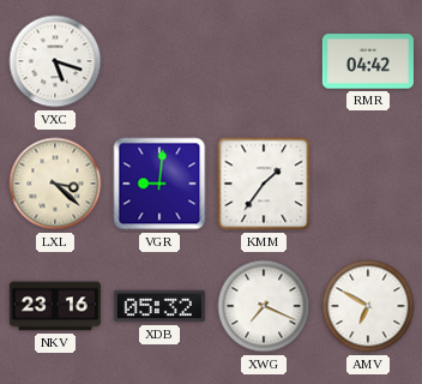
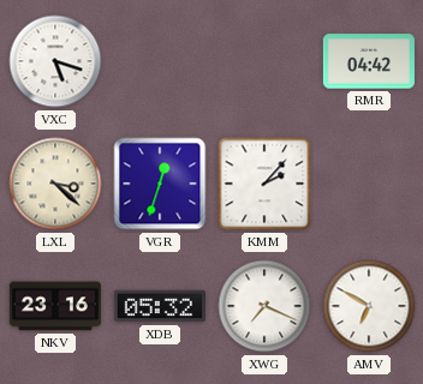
VGR: 9:01 -> 12:33 (160, 184)
KMM: 1:36 -> 2:07 (264, 184)
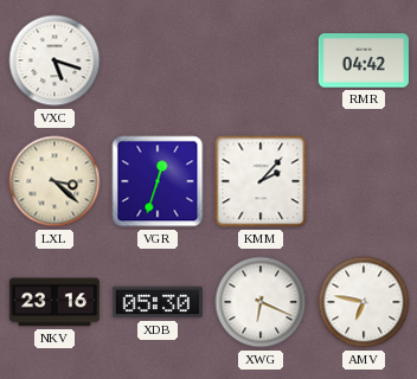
XDB: 05:32 -> 05:30 (158, 302)
XWG: 7:19 -> 6:19 (261, 302)
AMV: 6:50 -> 6:47 (364, 302)
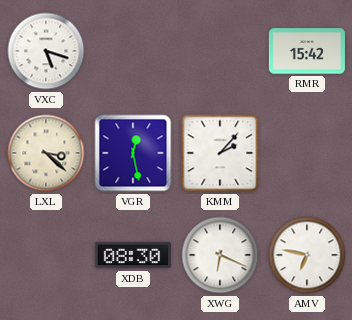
RMR: 04:42 -> 15:42 (307, 51)
VGR: 12:33 -> 12:28 (133, 153)
NKV: 23:16 -> none (54, 302)
XDB: 05:30 -> 08:30 (133, 255)
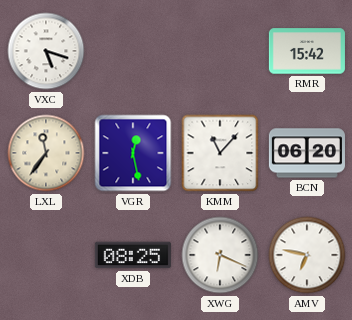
LXL: 3:22 -> 11:36 (46, 153)
KMM: 2:07 -> 11:07 (220, 153)
BCN: none -> 06:20 (307, 153)
XDB: 08:30 -> 08:25 (133, 255)
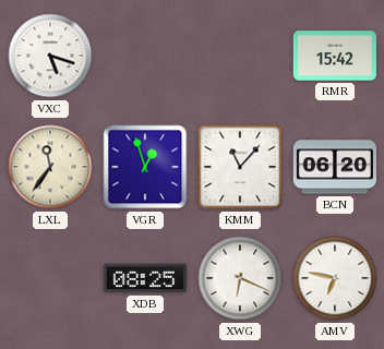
VGR: 12:28 -> 12:57 (145, 167)
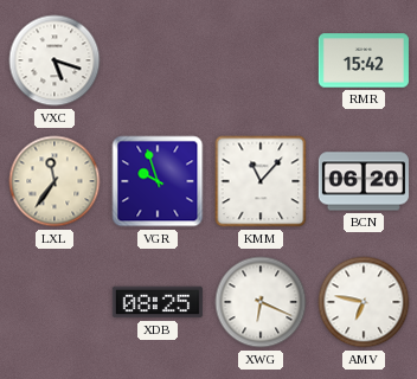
VGR: 12:57 -> 9:57 (158, 181)
